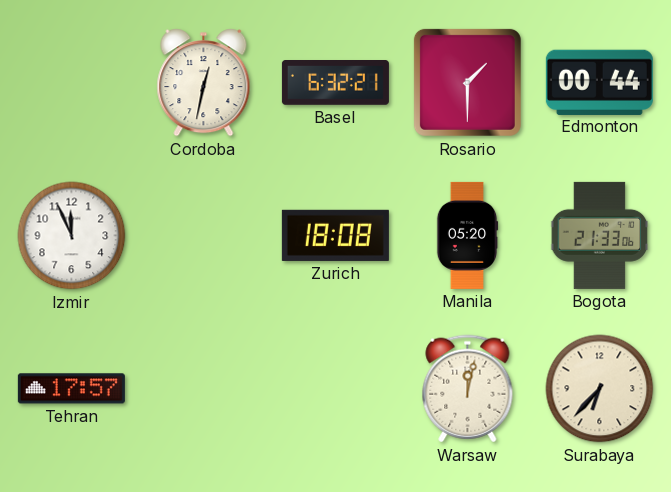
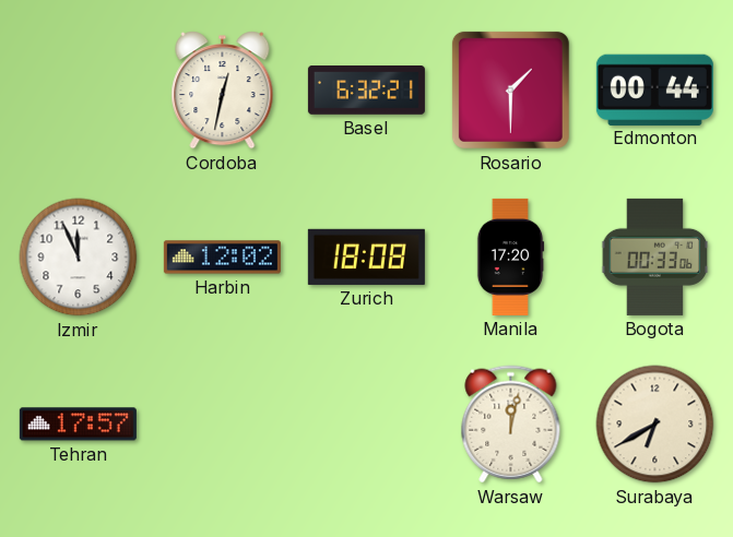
Harbin: none -> 12:02 (222, 258)
Manila: 05:20 -> 17:20 (510, 256)
Bogota: 21:33 -> 00:33 (655, 256)
Surabaya: 6:37 -> 6:40 (655, 425)
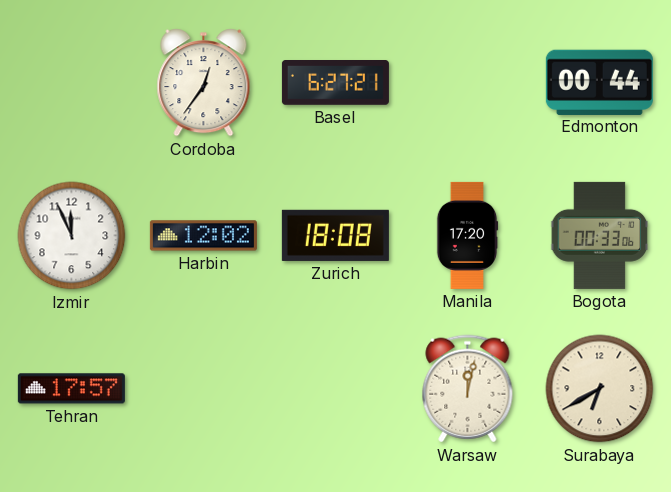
Cordoba: 12:32 -> 12:36 (204, 83)
Basel: 6:32 -> 6:27 (335, 83)
Rosario: 1:30 -> none (510, 89)
